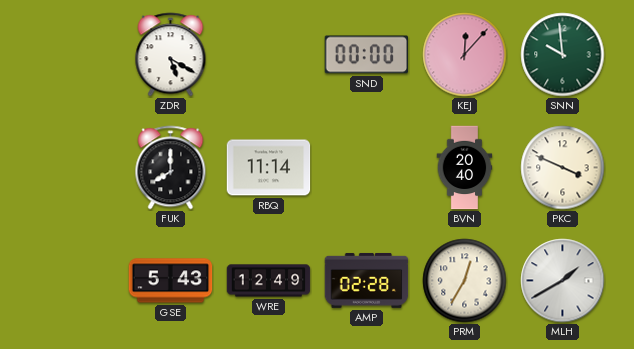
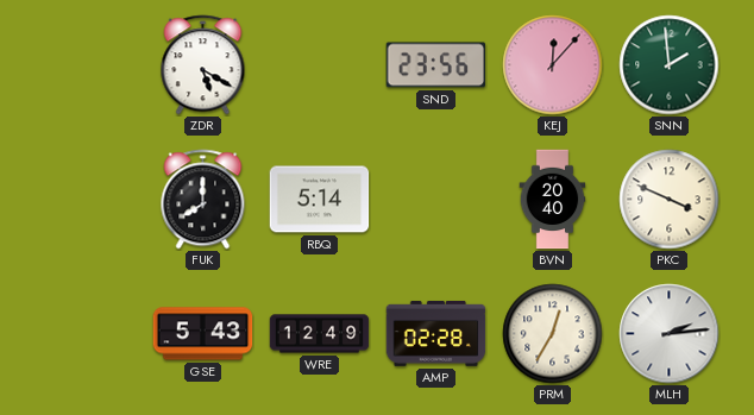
SND: 00:00 -> 23:56 (436, 65)
SNN: 9:59 -> 1:59 (670, 65)
RBQ: 11:14 -> 5:14 (320, 200)
MLH: 1:40 -> 2:14 (670, 334)
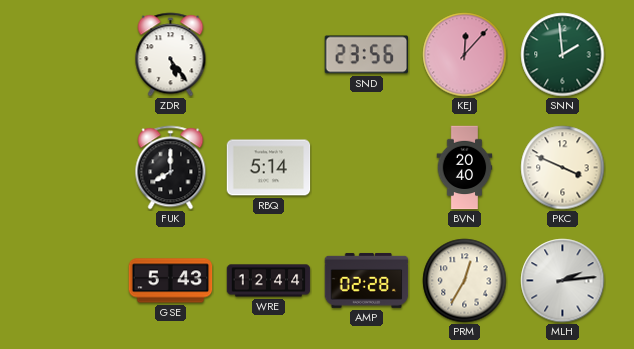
ZDR: 5:20 -> 5:24 (171, 55)
WRE: 12:49 -> 12:44 (269, 281)
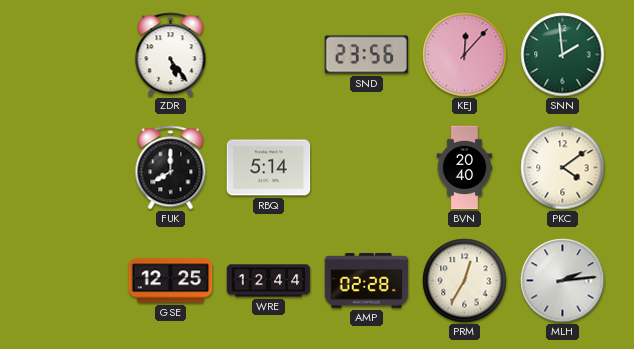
PKC: 3:49 -> 4:09 (563, 168)
GSE: 5:43 -> 12:25 (171, 281)
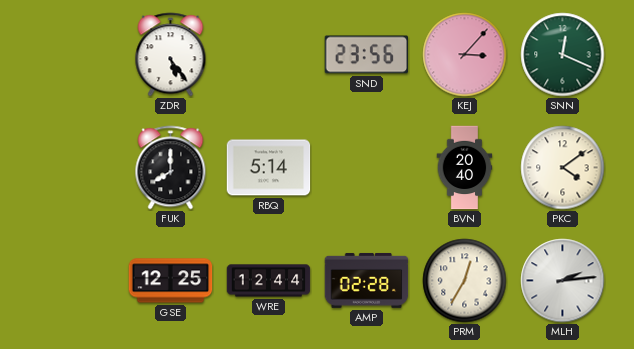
KEJ: 12:07 -> 3:07 (465, 55)
SNN: 1:59 -> 12:19 (563, 55)
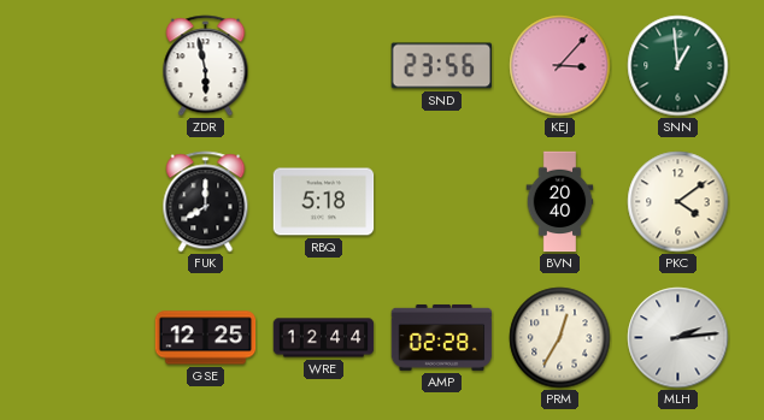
ZDR: 5:24 -> 5:58 (206, 66)
SNN: 12:19 -> 12:59 (678, 66)
RBQ: 5:14 -> 5:18 (324, 202)
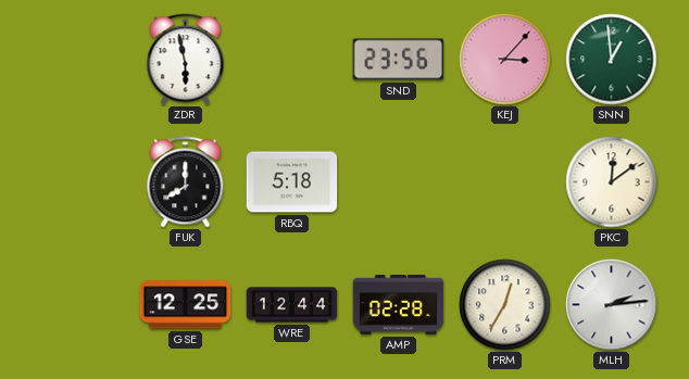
BVN: 20:40 -> none (560, 202)
PKC: 4:09 -> 12:09 (612, 182)
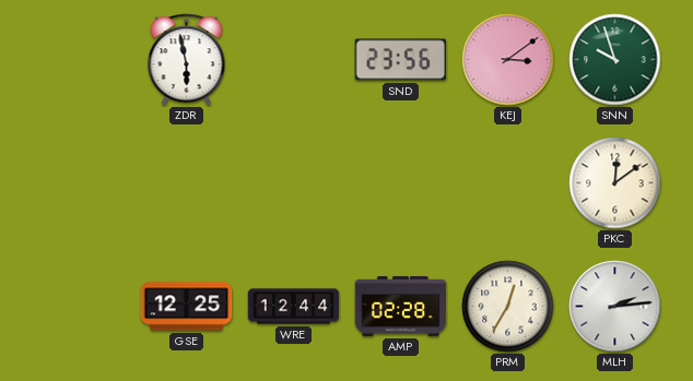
KEJ: 3:07 -> 3:09 (508, 60)
SNN: 12:59 -> 9:57 (615, 60)
FUK: 8:00 -> none (186, 182)
RBQ: 5:18 -> none (292, 182)
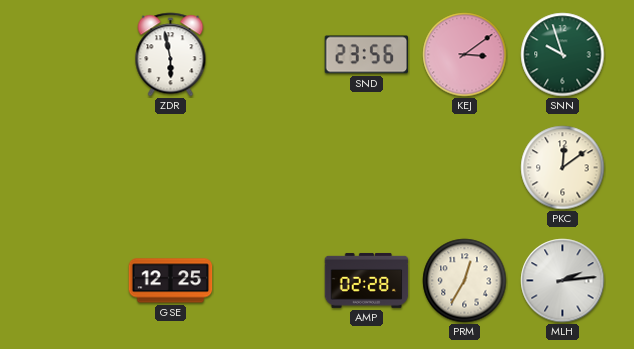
WRE: 12:44 -> none (294, 307)
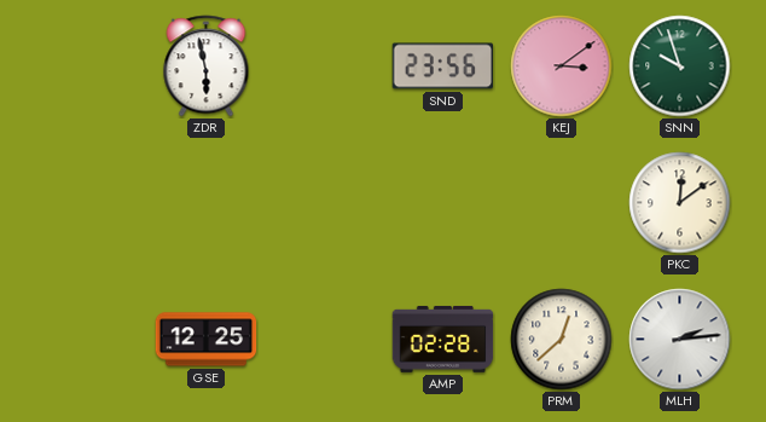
PRM: 12:35 -> 12:38 (562, 340)
